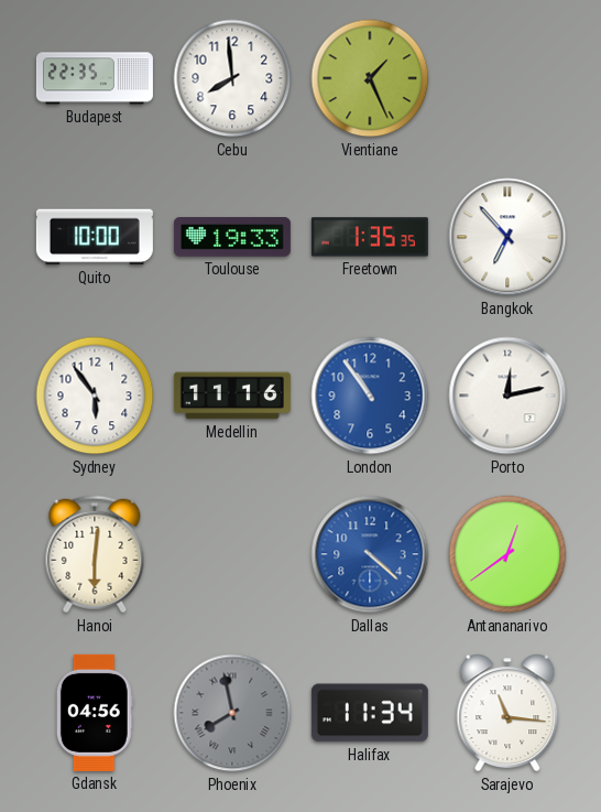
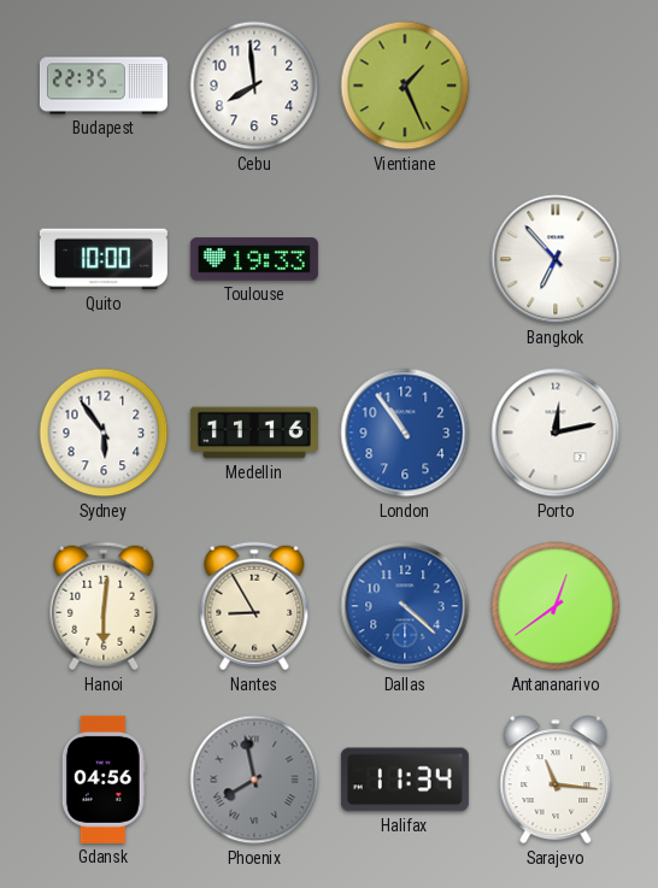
Freetown: 1:35 -> none (370, 237)
Nantes: none -> 8:55 (254, 606)
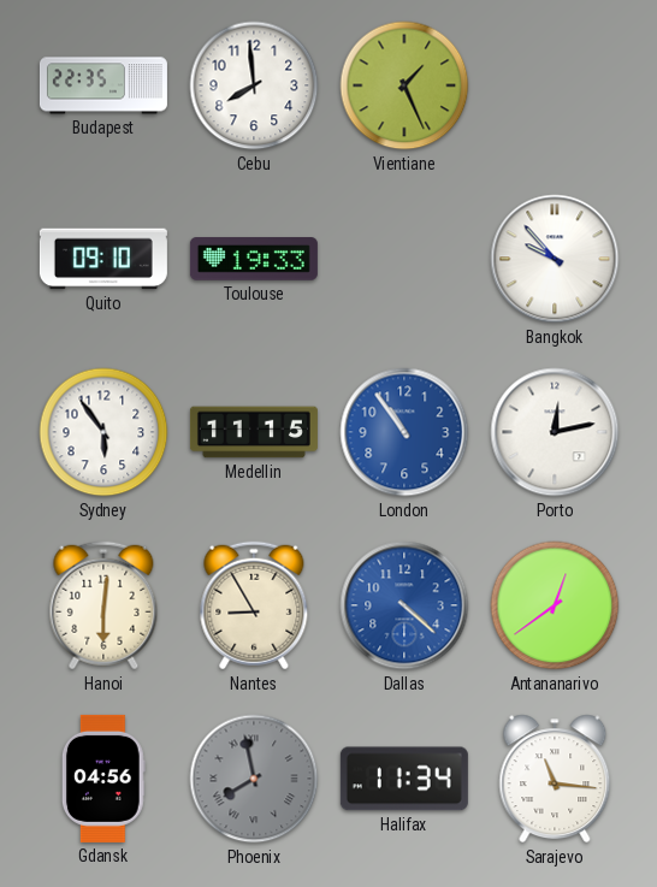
Quito: 10:00 -> 09:10 (103, 259)
Bangkok: 6:53 -> 9:53 (555, 259)
Medellin: 11:16 -> 11:15 (254, 432)
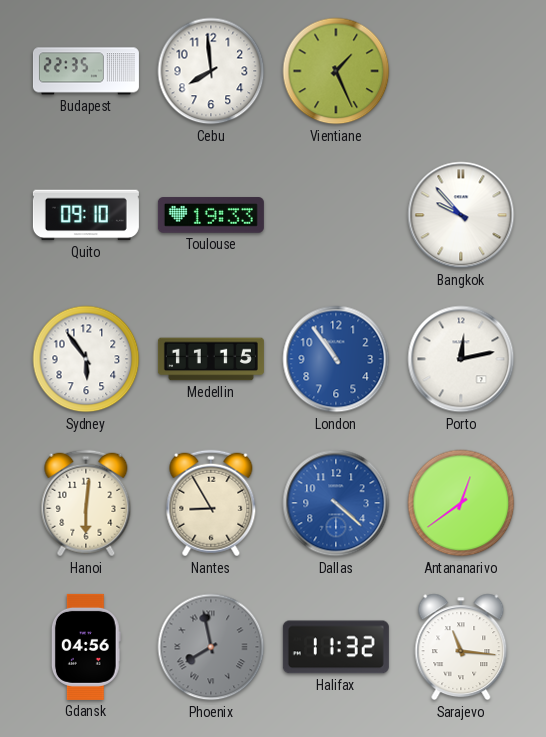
Halifax: 11:34 -> 11:32 (336, 647)
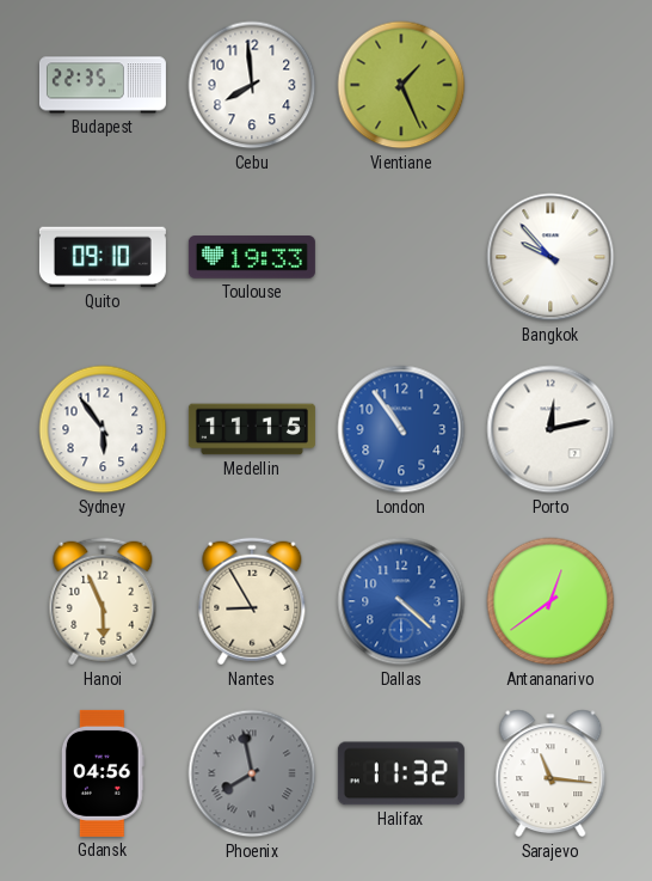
Hanoi: 6:01 -> 5:56 (103, 601)
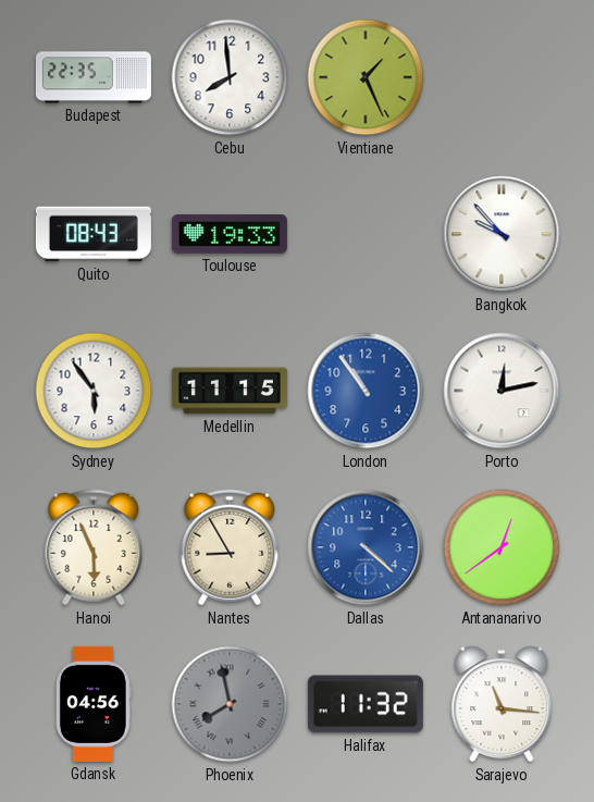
Quito: 09:10 -> 08:43 (94, 234)
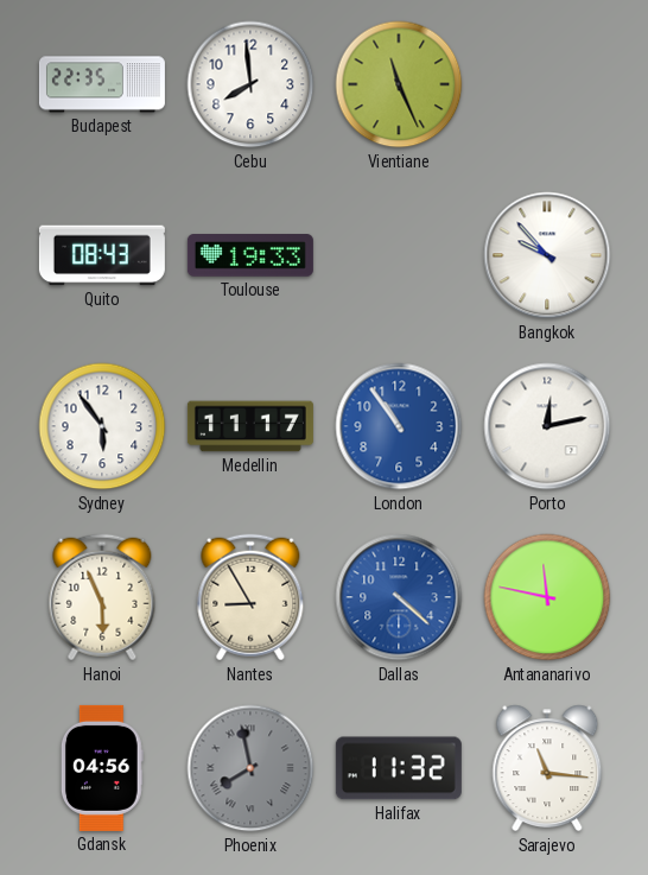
Vientiane: 1:26 -> 11:26 (399, 84)
Medellin: 11:15 -> 11:17 (250, 426)
Antananarivo: 12:39 -> 11:47 (547, 597)
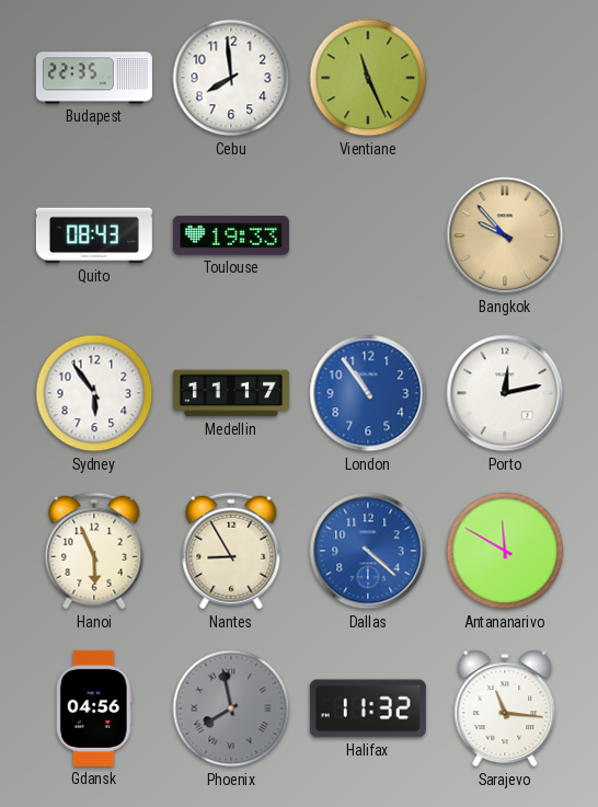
Bangkok dial: white -> champagne (505, 235)
Antananarivo: 11:47 -> 11:50 (505, 551)
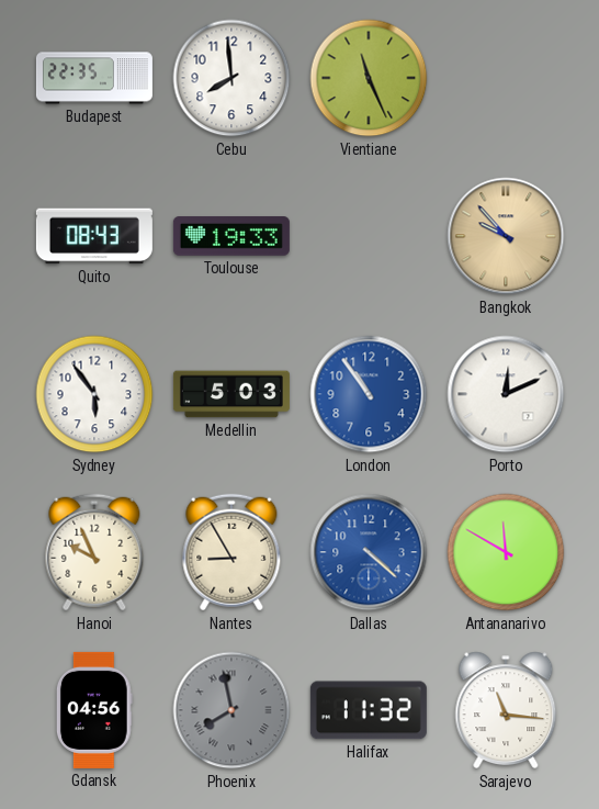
Medellin: 11:17 -> 5:03 (231, 394)
Porto: 12:13 -> 12:11 (506, 394)
Hanoi: 5:56 -> 9:56 (94, 552)
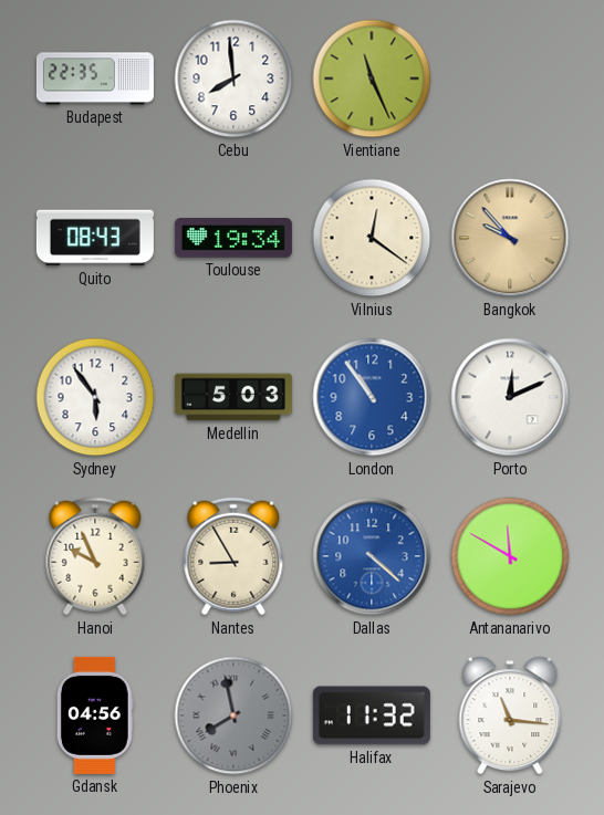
Toulouse: 19:33 -> 19:34 (233, 238)
Vilnius: none -> 12:21 (372, 238)
